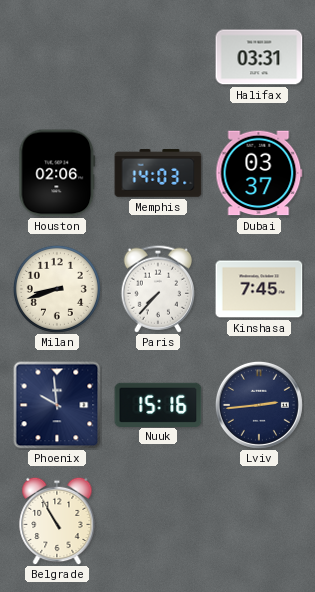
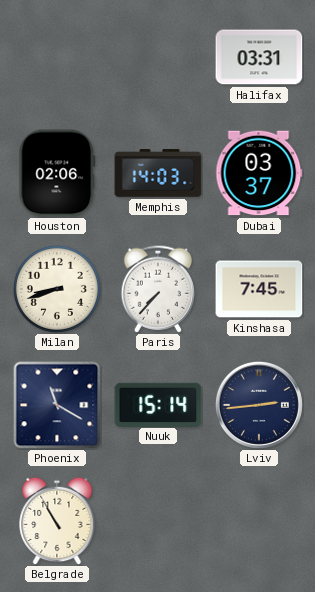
Phoenix: 9:59 -> 11:20 (57, 405)
Nuuk: 15:16 -> 15:14 (158, 404)
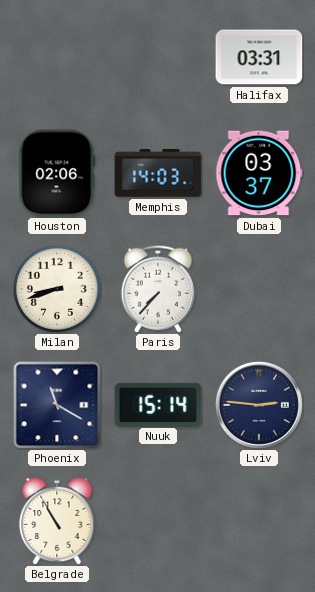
Kinshasa: 7:45 -> none (259, 289)
Lviv: 2:44 -> 2:46 (259, 405)
